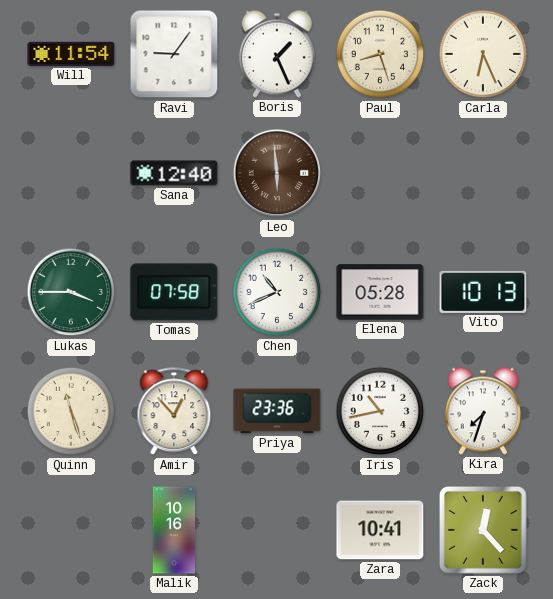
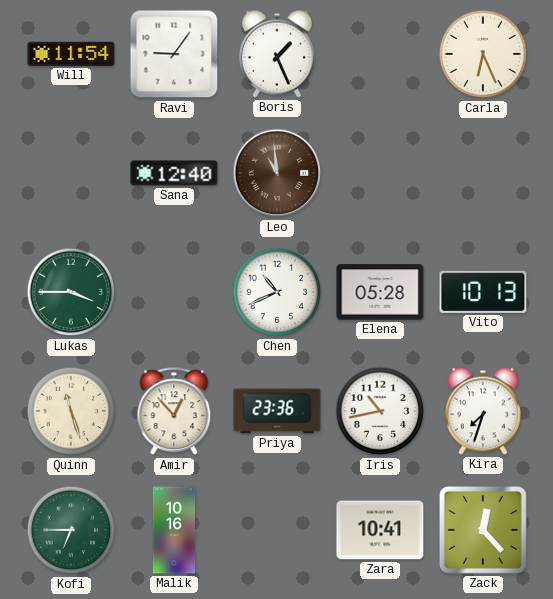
Paul: 8:27 -> none (380, 54)
Leo: 5:59 -> 10:59 (277, 173)
Tomas: 07:58 -> none (174, 292)
Kofi: none -> 6:45 (71, 530)
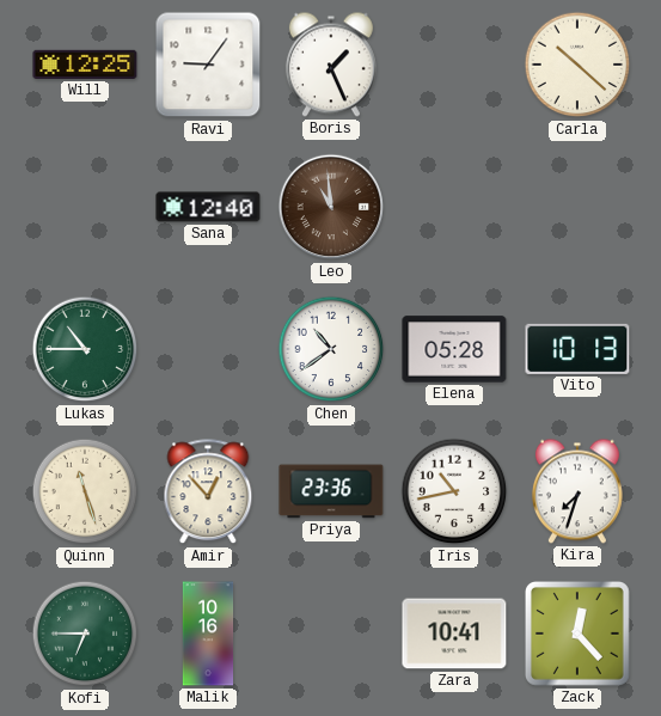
Will: 11:54 -> 12:25 (85, 65)
Carla: 6:26 -> 10:22 (577, 65)
Lukas: 3:45 -> 10:45 (85, 349)
Chen: 10:41 -> 10:39 (331, 349)
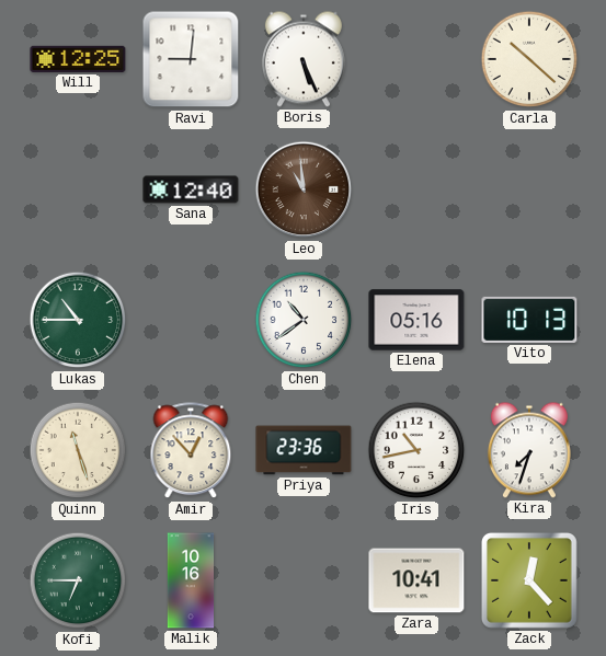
Ravi: 9:06 -> 9:01 (191, 59)
Boris: 1:26 -> 5:26 (304, 59)
Elena: 05:28 -> 05:16 (416, 320)
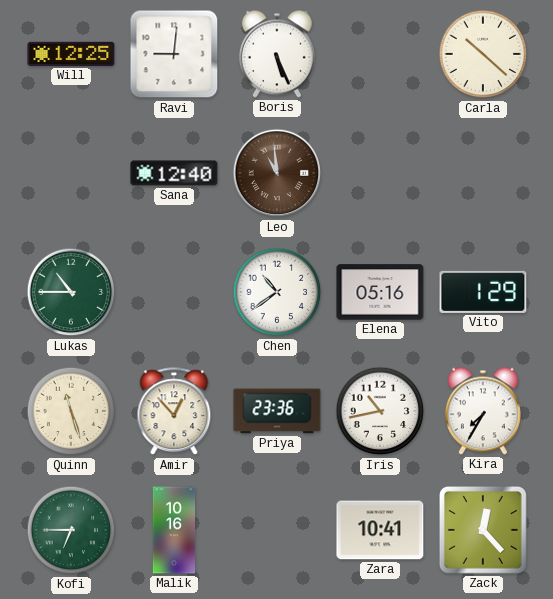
Vito: 10:13 -> 1:29 (483, 292)
Kira: 7:33 -> 7:35 (483, 411)
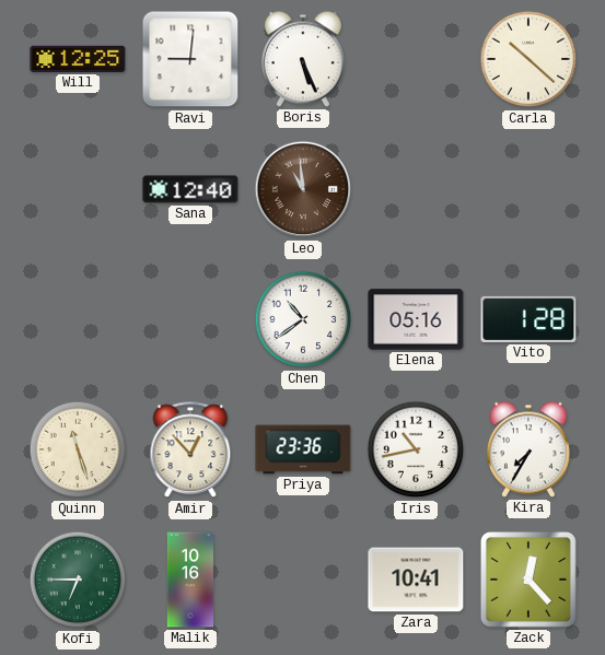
Lukas: 10:45 -> none (71, 292)
Vito: 1:29 -> 1:28 (528, 319)
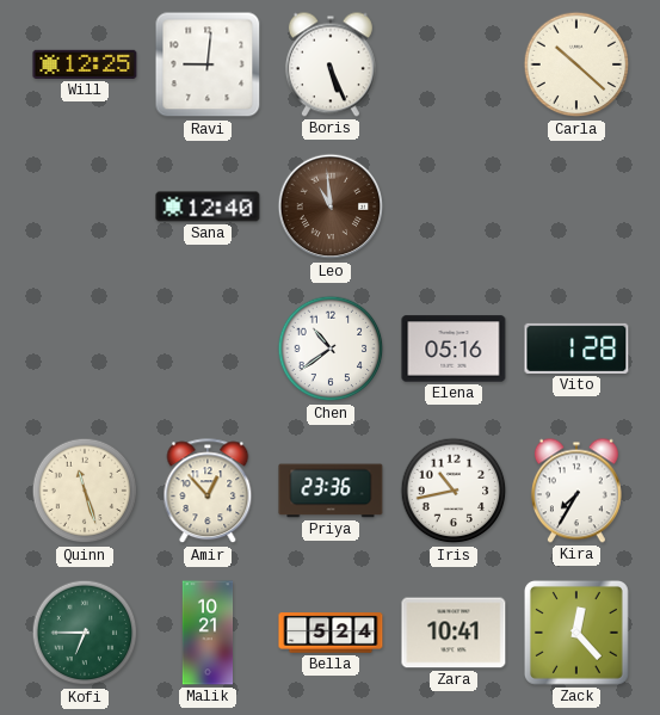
Malik: 10:16 -> 10:21 (208, 633)
Bella: none -> 5:24 (331, 633)
